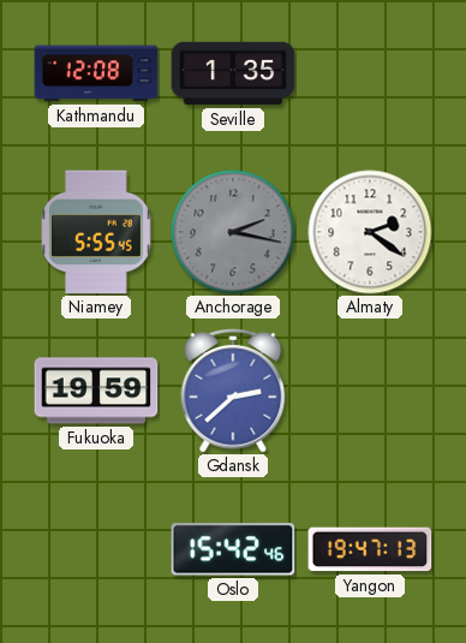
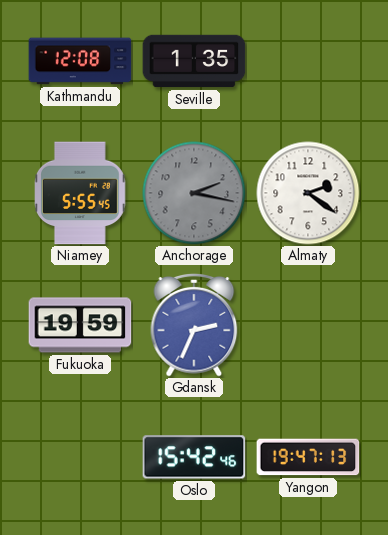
Gdansk: 2:38 -> 2:34 (194, 326)
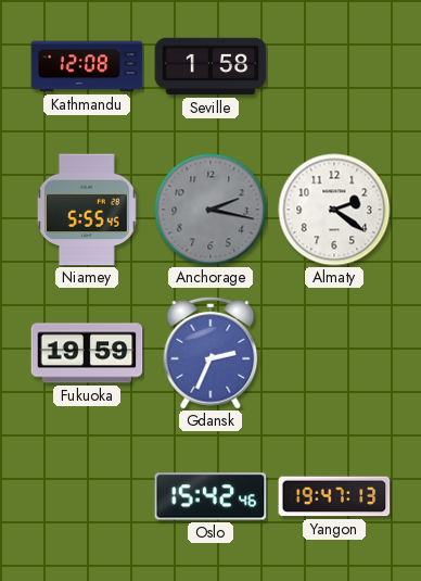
Seville: 1:35 -> 1:58 (210, 66)
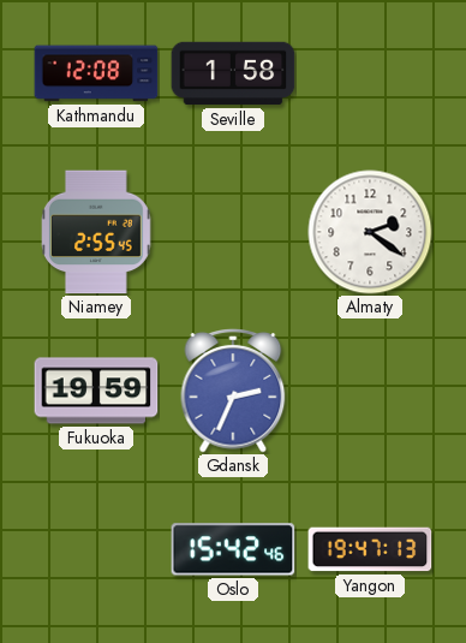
Niamey: 5:55 -> 2:55 (97, 232)
Anchorage: 2:17 -> none (210, 210)
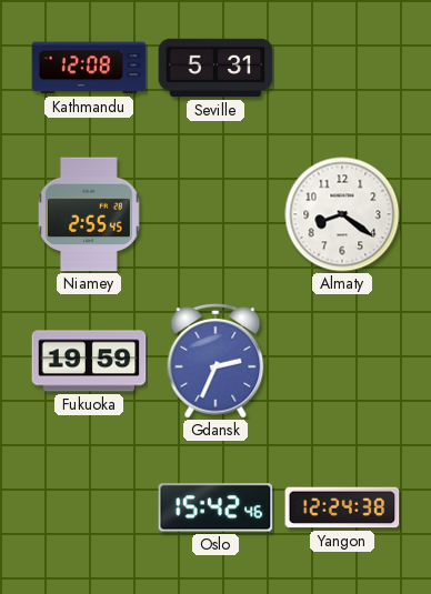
Seville: 1:58 -> 5:31 (215, 68)
Almaty: 2:21 -> 8:21 (342, 214)
Yangon: 19:47 -> 12:24 (342, 507)
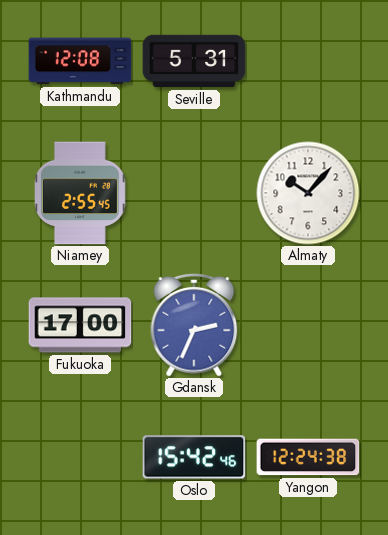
Almaty: 8:21 -> 10:07 (308, 193)
Fukuoka: 19:59 -> 17:00 (80, 325)
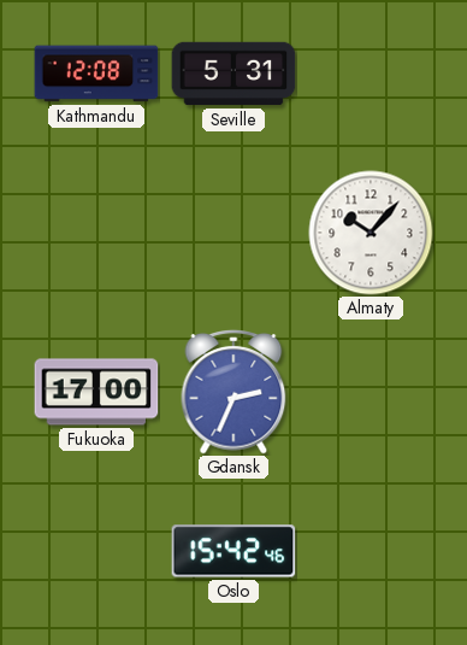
Niamey: 2:55 -> none (81, 193)
Yangon: 12:24 -> none (308, 457)
